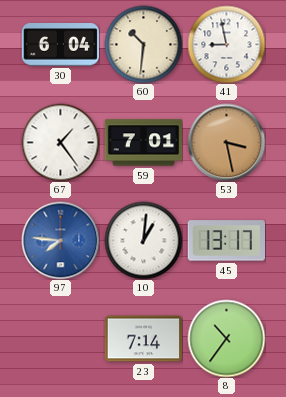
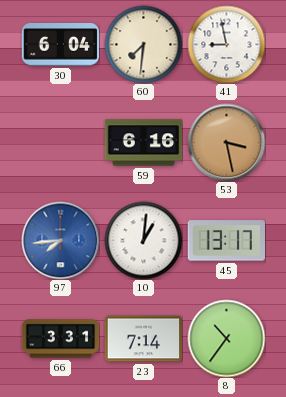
60: 10:31 -> 7:31 (143, 44)
67: 1:24 -> none (60, 142)
59: 7:01 -> 6:16 (143, 143)
97: 7:46 -> 7:44 (60, 240)
66: none -> 3:31 (60, 339)
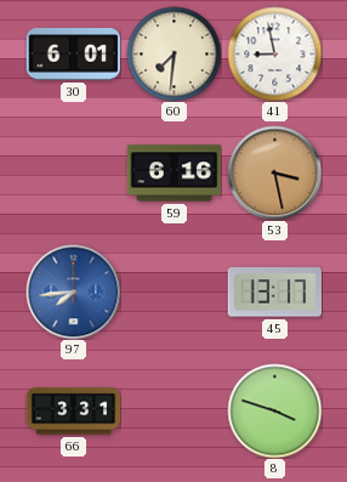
30: 6:04 -> 6:01 (73, 55)
10: 1:01 -> none (143, 240)
23: 7:14 -> none (143, 339)
8: 10:36 -> 3:48 (274, 410)
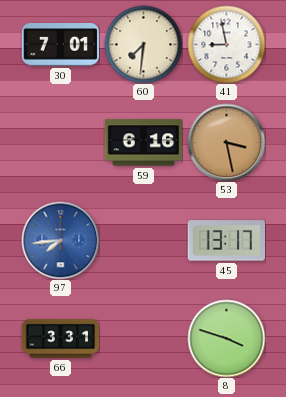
30: 6:01 -> 7:01 (60, 45)
